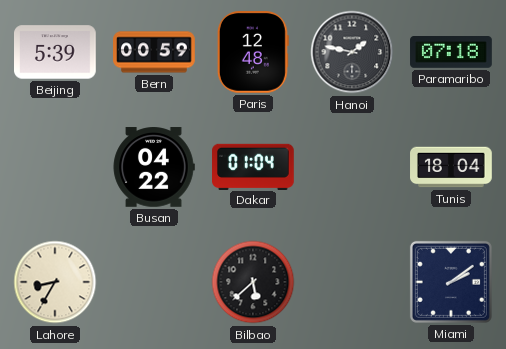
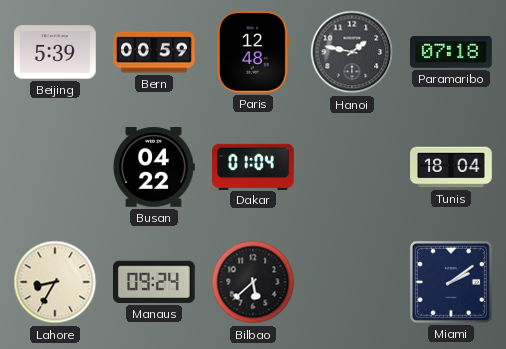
Manaus: none -> 09:24 (154, 282)
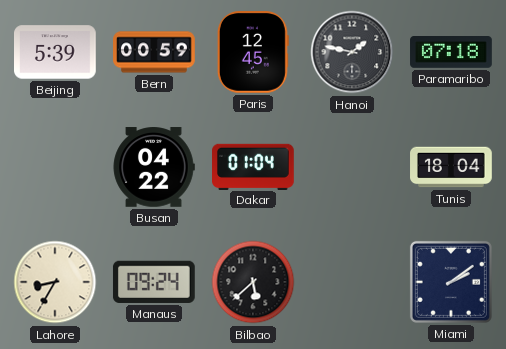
Paris: 12:48 -> 12:45 (253, 53)
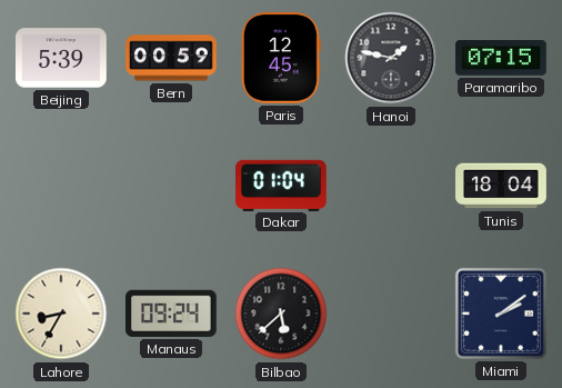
Paramaribo: 07:18 -> 07:15 (501, 59)
Busan: 04:22 -> none (154, 167)
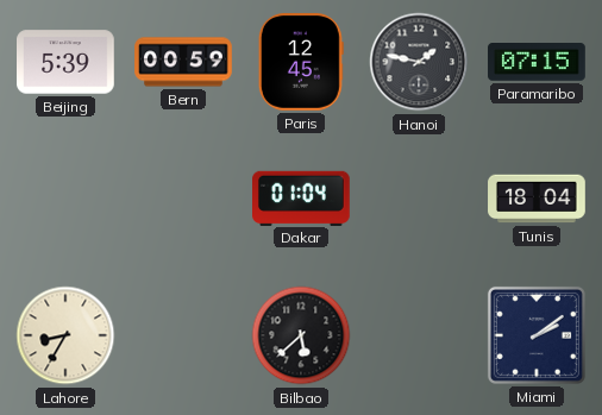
Manaus: 09:24 -> none (171, 314)
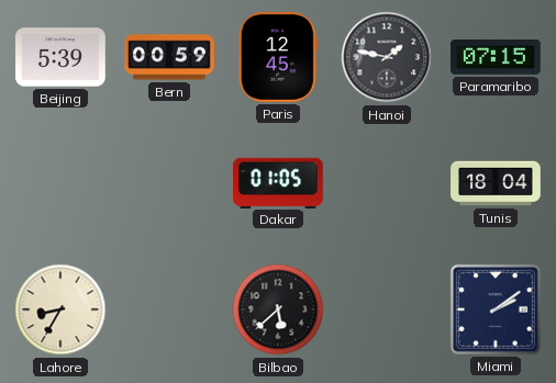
Dakar: 01:04 -> 01:05 (279, 182)
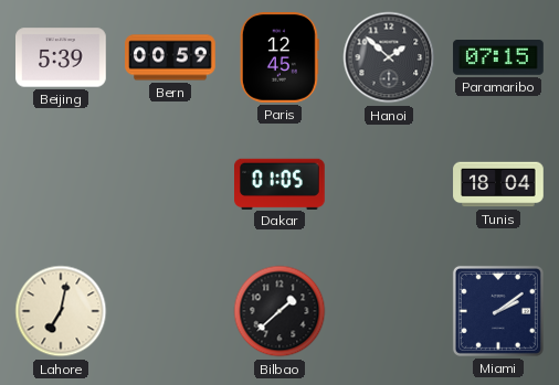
Hanoi: 1:47 -> 1:52 (389, 57)
Lahore: 8:35 -> 7:02 (61, 311)
Bilbao: 5:38 -> 1:38 (279, 311)
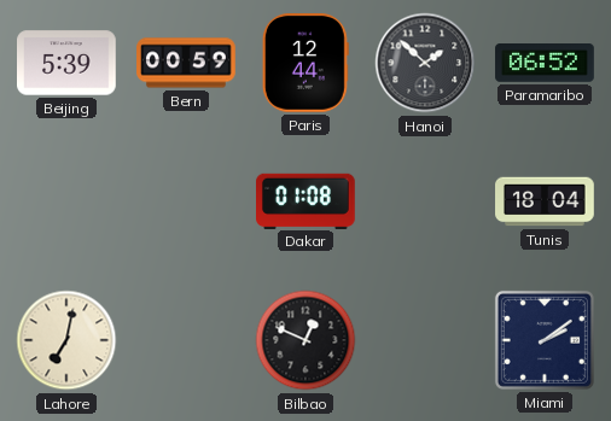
Paris: 12:45 -> 12:44 (305, 64)
Paramaribo: 07:15 -> 06:52 (545, 64)
Dakar: 01:05 -> 01:08 (307, 200)
Bilbao: 1:38 -> 12:49 (305, 340)
